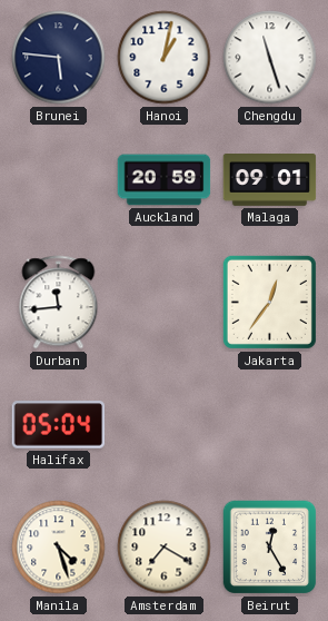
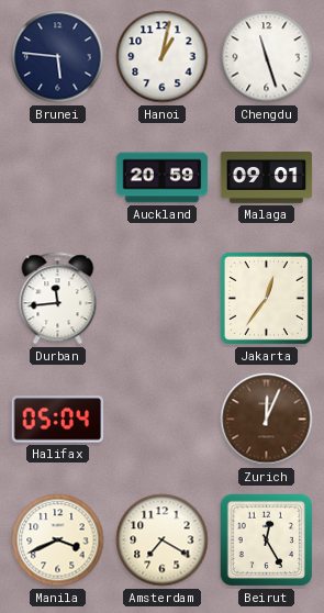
Zurich: none -> 12:04 (267, 420)
Manila: 4:27 -> 3:41 (58, 540)
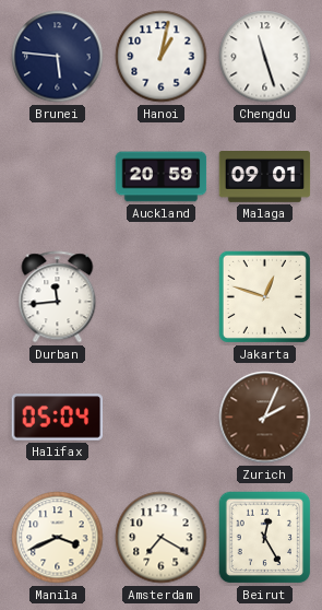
Jakarta: 12:36 -> 12:48 (264, 296)
Zurich: 12:04 -> 2:04 (265, 418)
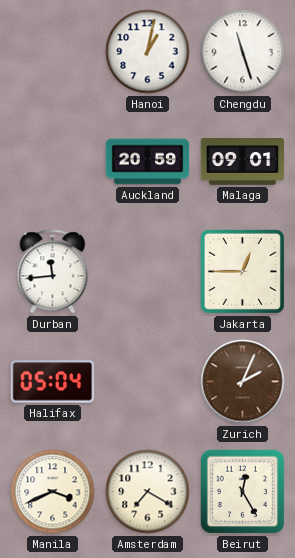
Brunei: 5:46 -> none (58, 57)
Jakarta: 12:48 -> 12:45 (242, 271)
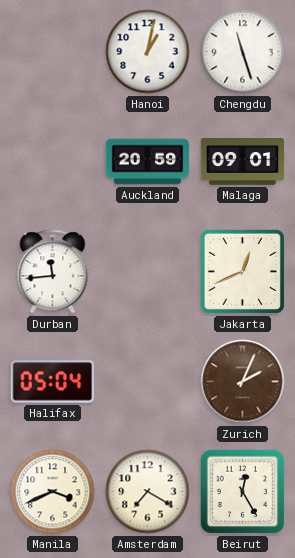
Jakarta: 12:45 -> 12:41 (242, 271)
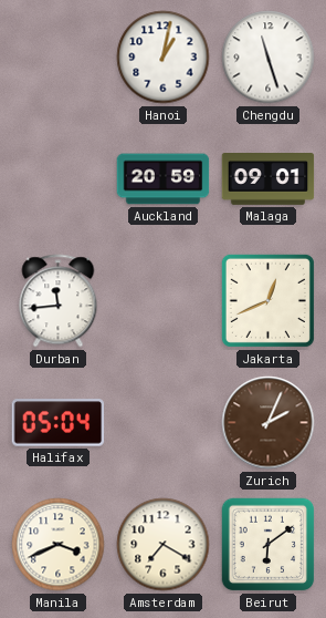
Beirut: 12:25 -> 6:09 (269, 545)
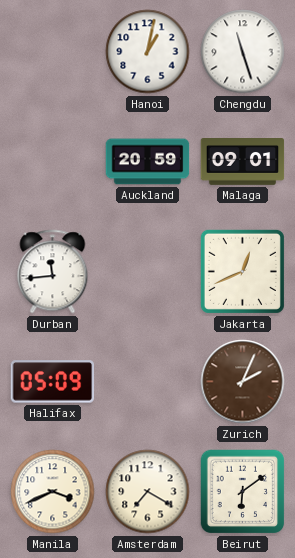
Halifax: 05:04 -> 05:09 (53, 382)
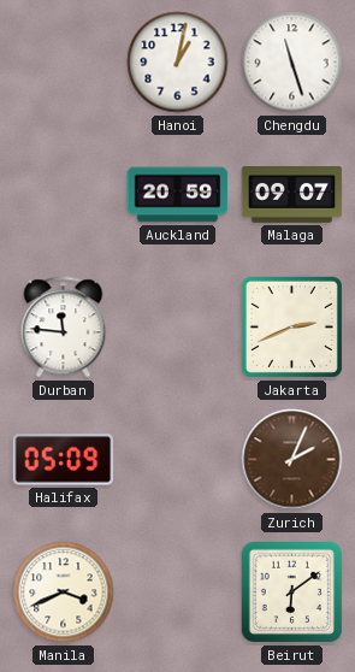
Malaga: 09:01 -> 09:07 (292, 195)
Durban: 11:44 -> 11:46 (64, 328)
Jakarta: 12:41 -> 2:41 (291, 326)
Amsterdam: 7:20 -> none (148, 492)
